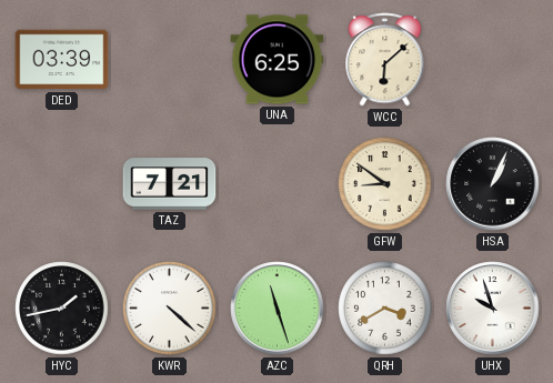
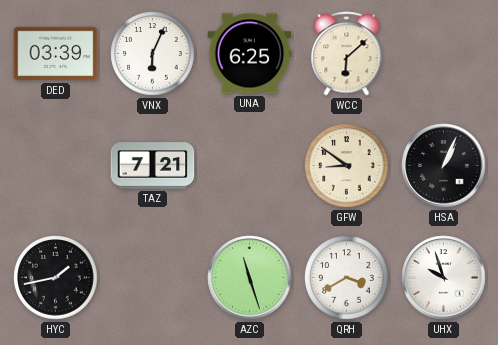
VNX: none -> 6:04 (153, 54)
KWR: 4:22 -> none (170, 309)
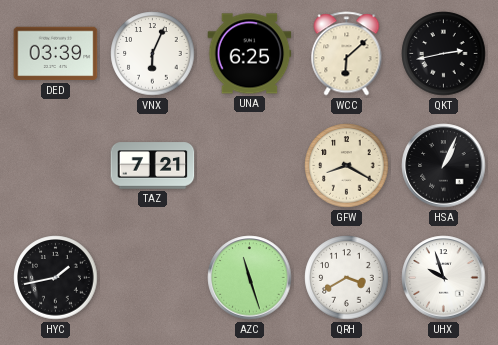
QKT: none -> 2:43 (444, 54)
GFW: 8:51 -> 8:20 (347, 166)
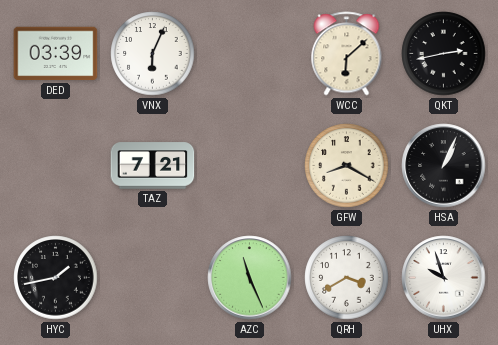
UNA: 6:25 -> none (250, 54)
AZC: 11:27 -> 11:26 (250, 278)
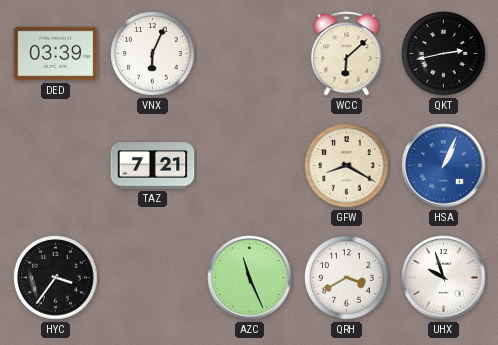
HSA dial: black -> blue (444, 166)
HYC: 1:43 -> 3:36 (56, 278)
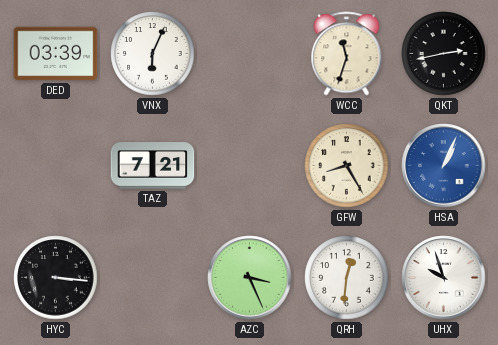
WCC: 6:08 -> 11:33 (347, 54)
GFW: 8:20 -> 8:25 (347, 166)
HYC: 3:36 -> 3:16 (56, 278)
AZC: 11:26 -> 3:26 (250, 278)
QRH: 3:40 -> 12:31 (347, 278)
